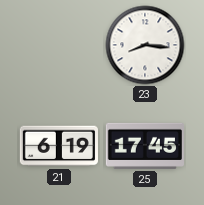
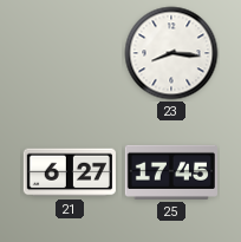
21: 6:19 -> 6:27 (70, 172)
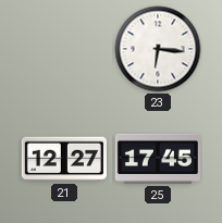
23: 8:16 -> 6:16 (158, 49)
21: 6:27 -> 12:27 (64, 159)
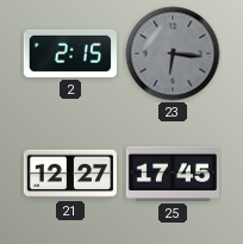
2: none -> 2:15 (70, 54)
23 dial: white -> grey (173, 54)
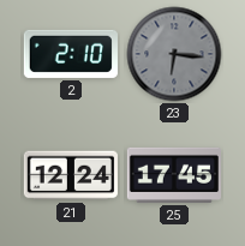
2: 2:15 -> 2:10 (71, 54)
21: 12:27 -> 12:24 (71, 175)
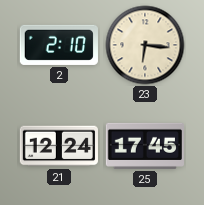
23 dial: grey -> cream (145, 45)
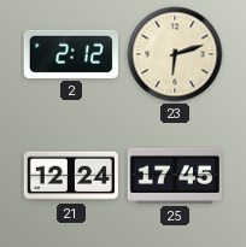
2: 2:10 -> 2:12 (71, 54)
23: 6:16 -> 6:12 (175, 54)
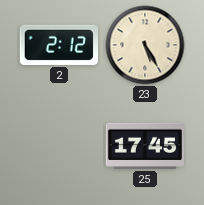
23: 6:12 -> 5:25 (145, 45)
21: 12:24 -> none (71, 176)
